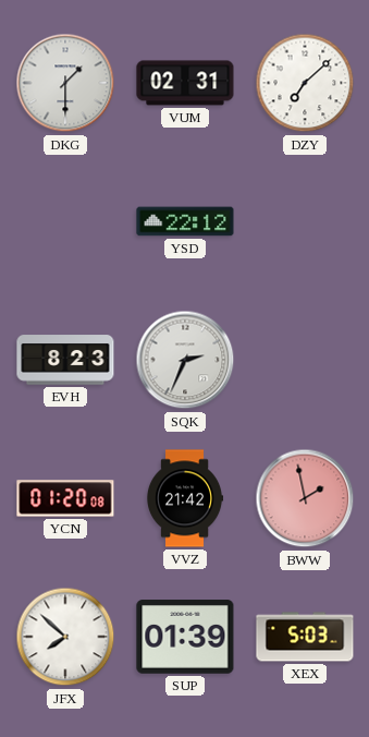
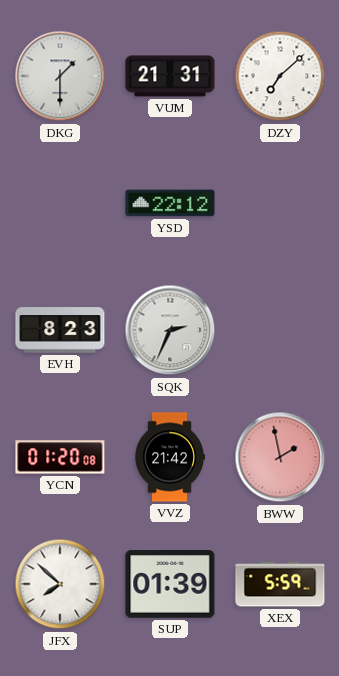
VUM: 02:31 -> 21:31 (170, 76)
XEX: 5:03 -> 5:59 (280, 584)
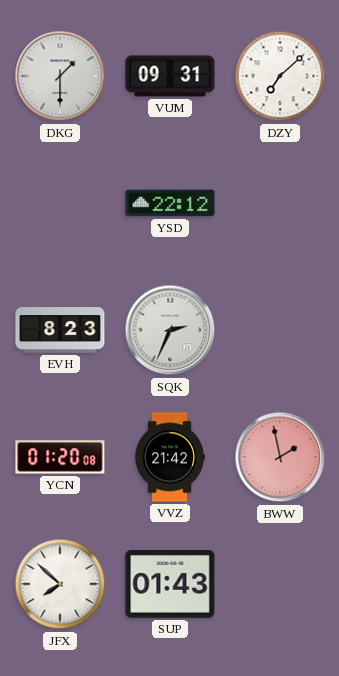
VUM: 21:31 -> 09:31 (170, 76)
SUP: 01:39 -> 01:43 (170, 584)
XEX: 5:59 -> none (280, 584)
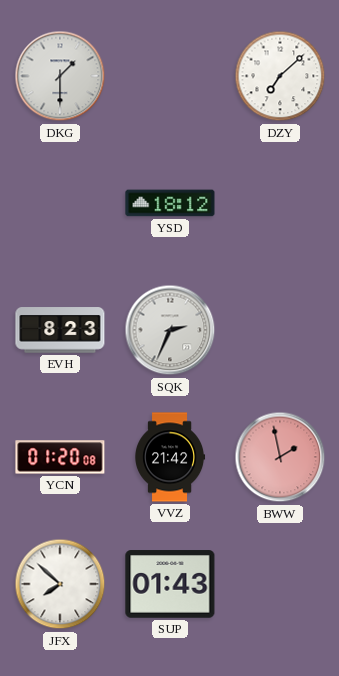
VUM: 09:31 -> none (170, 76)
YSD: 22:12 -> 18:12 (170, 203)
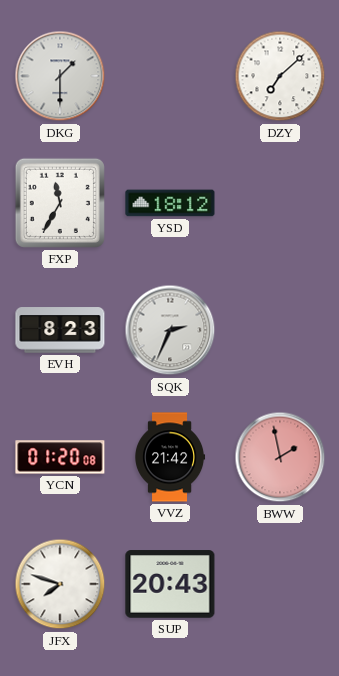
FXP: none -> 11:35 (60, 203)
JFX: 7:52 -> 7:48 (60, 584)
SUP: 01:43 -> 20:43 (170, 584)
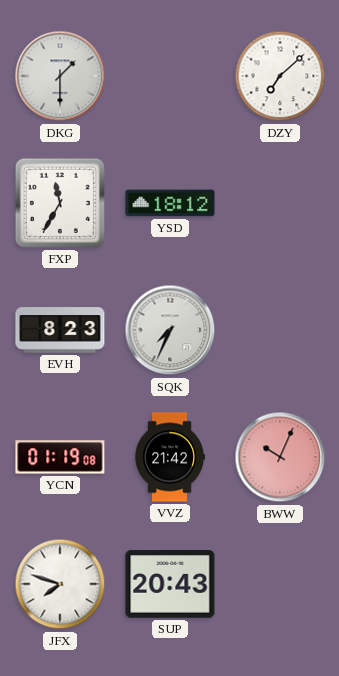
SQK: 2:34 -> 7:34 (170, 330)
YCN: 01:20 -> 01:19 (60, 457)
BWW: 1:58 -> 10:04 (280, 457)
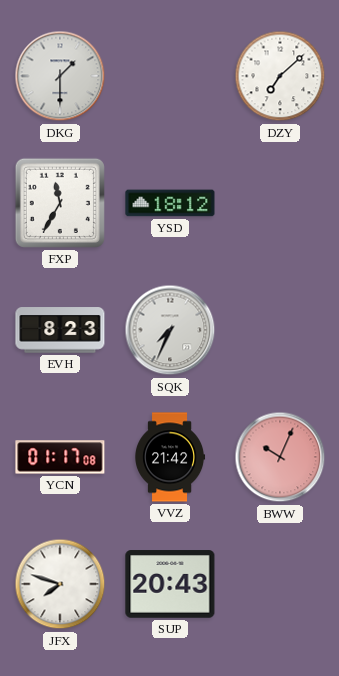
YCN: 01:19 -> 01:17 (60, 457)
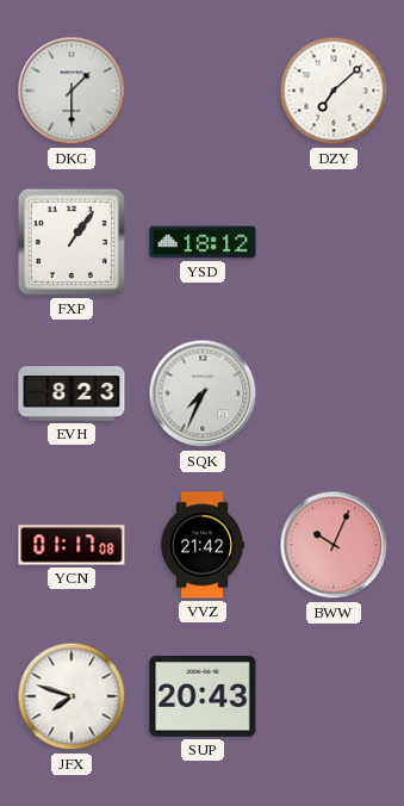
FXP: 11:35 -> 1:06 (72, 242)
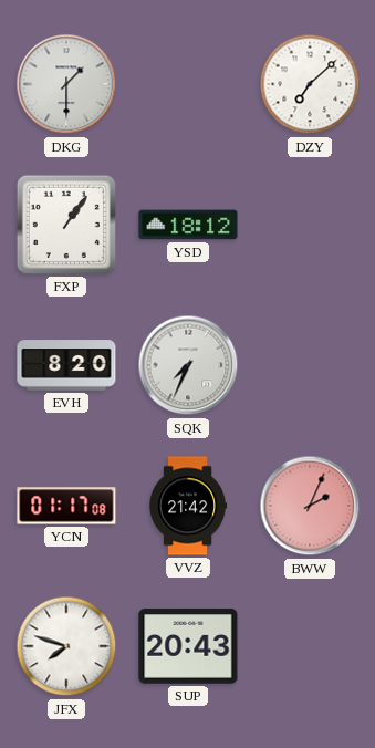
EVH: 8:23 -> 8:20 (66, 365)
BWW: 10:04 -> 2:04 (310, 506)
